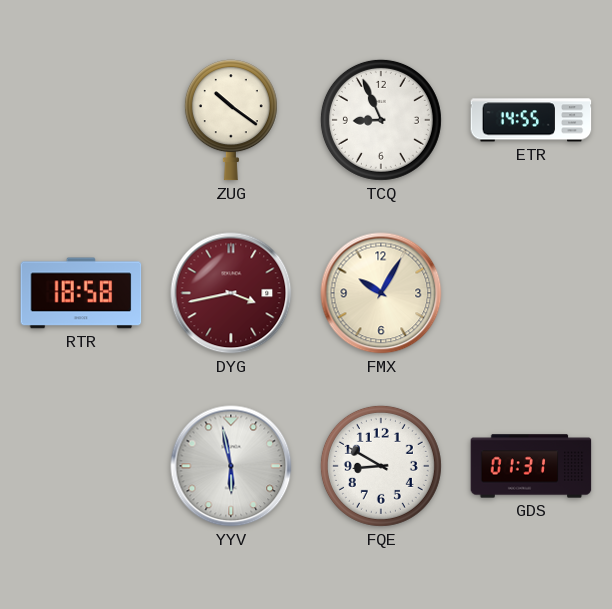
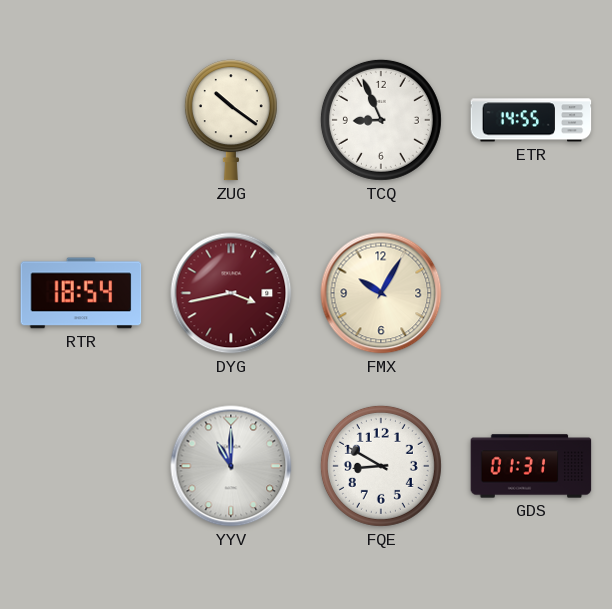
RTR: 18:58 -> 18:54 (81, 293)
YYV: 5:58 -> 11:00 (231, 466)
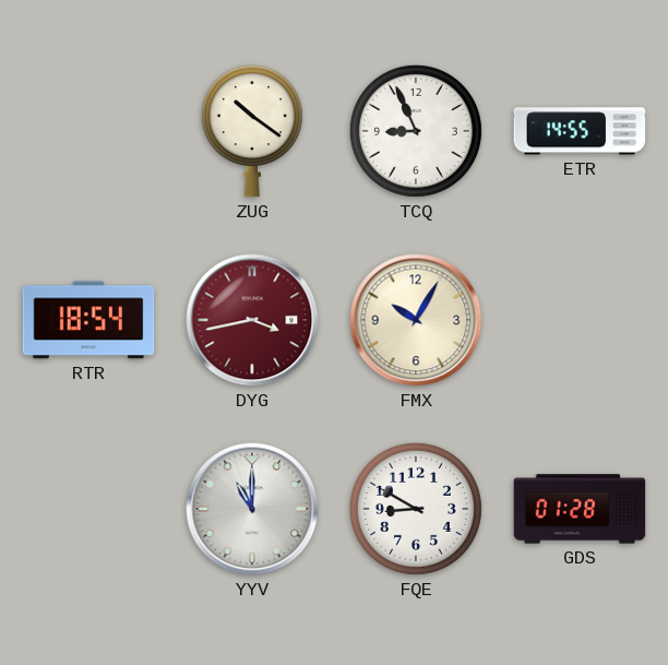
GDS: 01:31 -> 01:28 (580, 509)
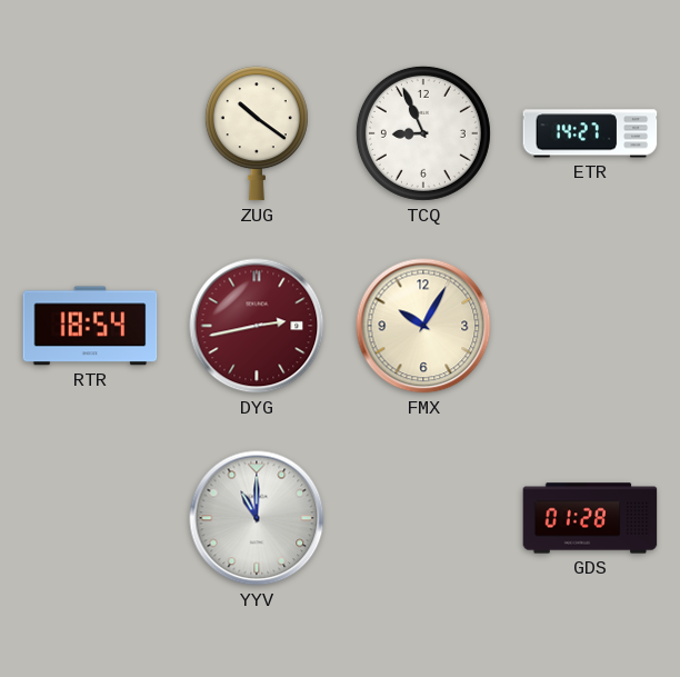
ETR: 14:55 -> 14:27 (590, 133)
DYG: 3:43 -> 2:43 (257, 326)
FQE: 8:50 -> none (416, 509)
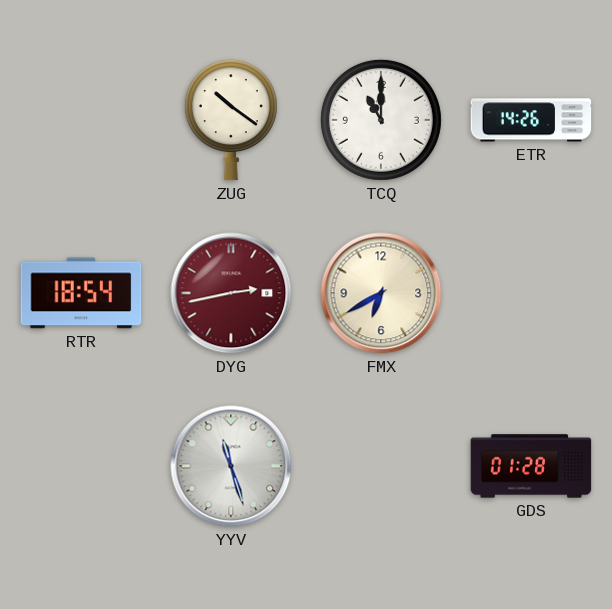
TCQ: 8:56 -> 11:00 (381, 120)
ETR: 14:27 -> 14:26 (531, 120)
FMX: 10:05 -> 6:40 (381, 293)
YYV: 11:00 -> 11:27 (231, 466)
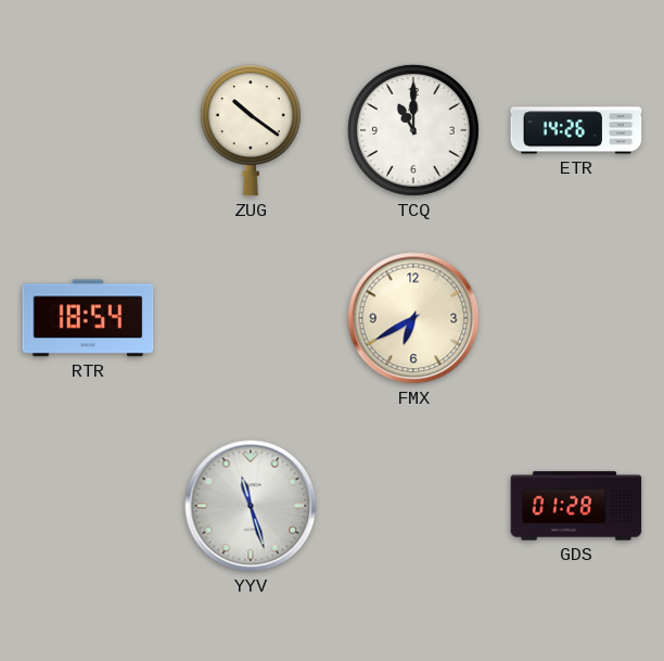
DYG: 2:43 -> none (231, 293)
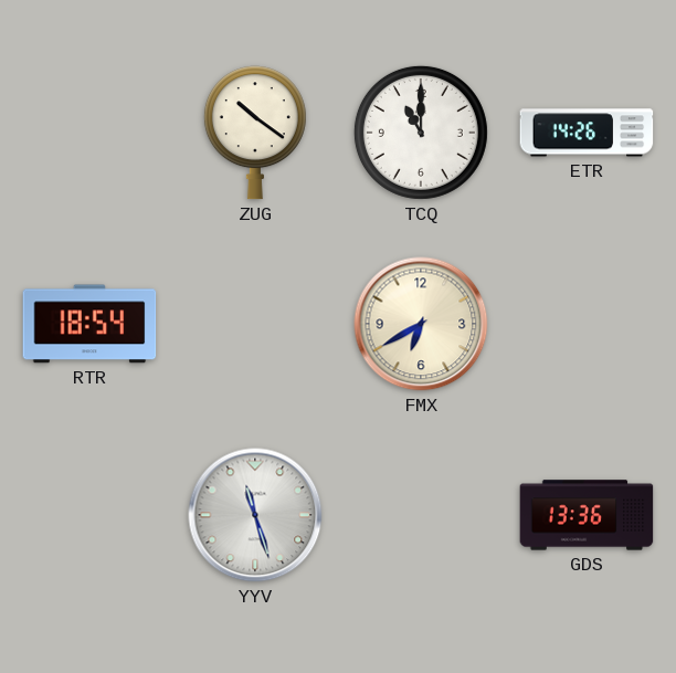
GDS: 01:28 -> 13:36 (587, 515)
